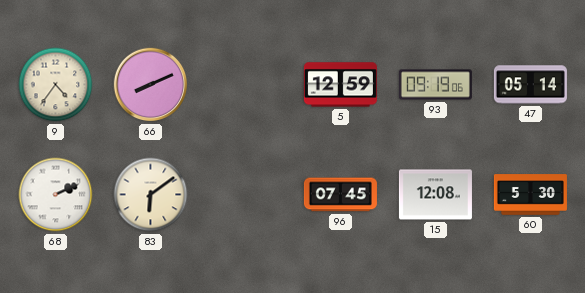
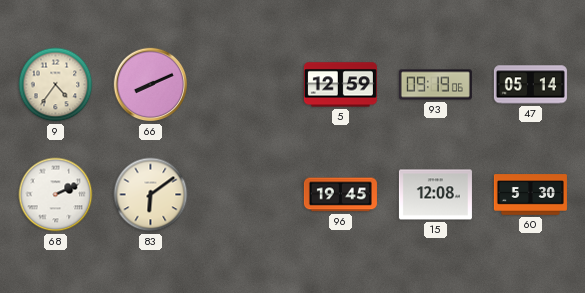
96: 07:45 -> 19:45 (340, 195)
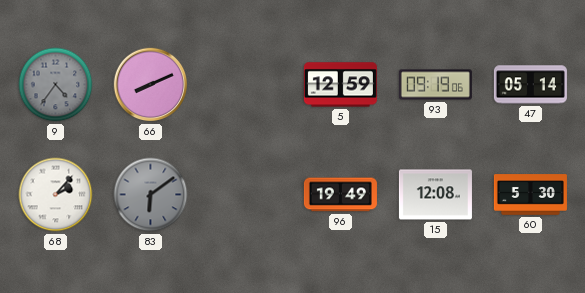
9 dial: cream -> grey (56, 85)
68: 2:11 -> 2:07 (56, 195)
83 dial: cream -> grey (151, 195)
96: 19:45 -> 19:49 (340, 195)
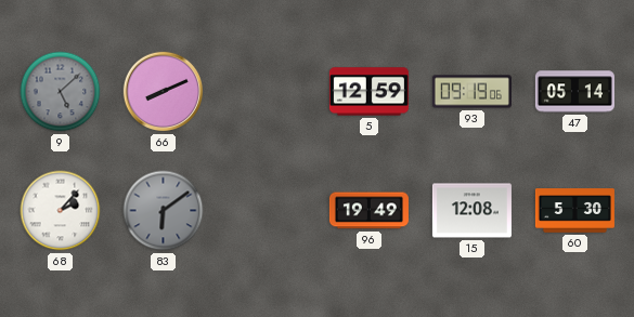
9: 4:36 -> 5:08 (61, 92)
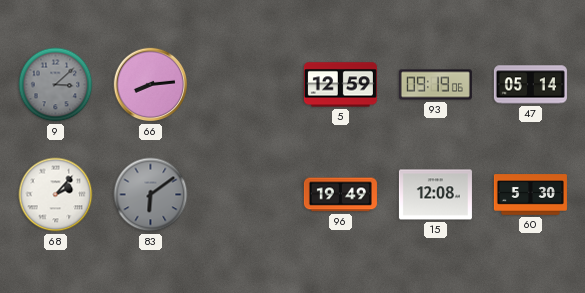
9: 5:08 -> 3:08 (56, 85)
66: 8:11 -> 8:14 (151, 85)
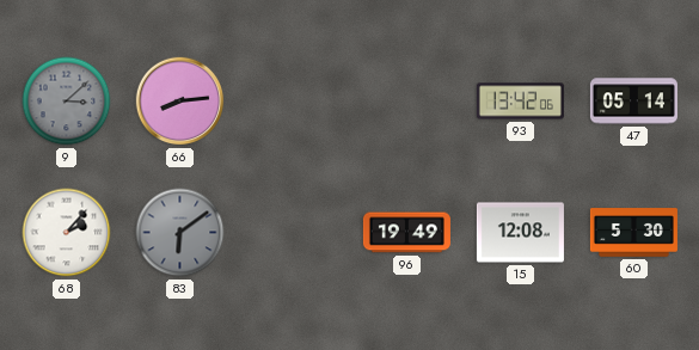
5: 12:59 -> none (340, 85)
93: 09:19 -> 13:42 (520, 102)
